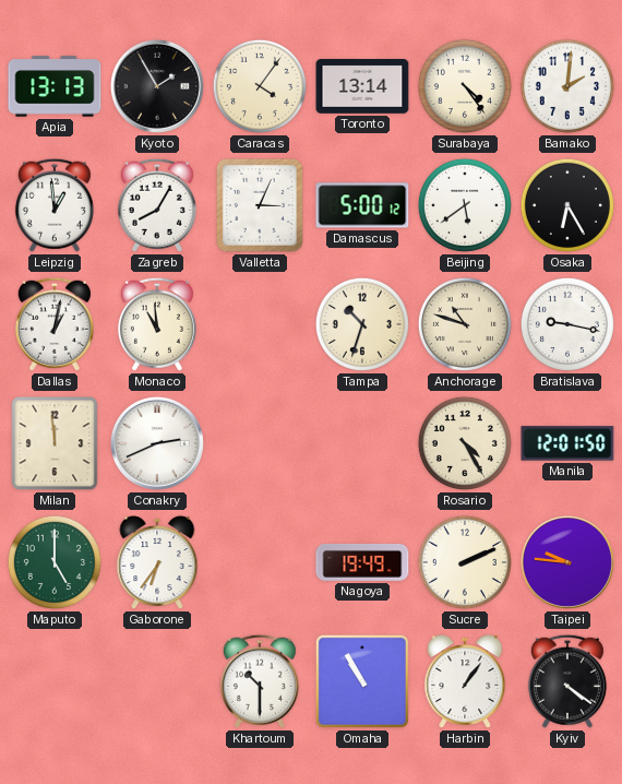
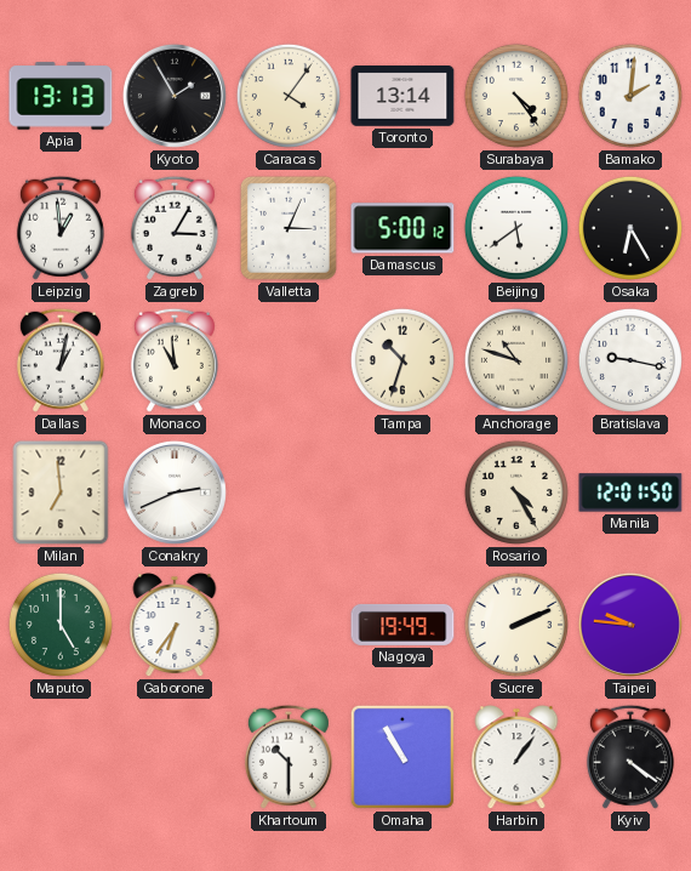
Zagreb: 8:05 -> 3:05 (175, 228)
Milan: 11:59 -> 6:59 (61, 493)
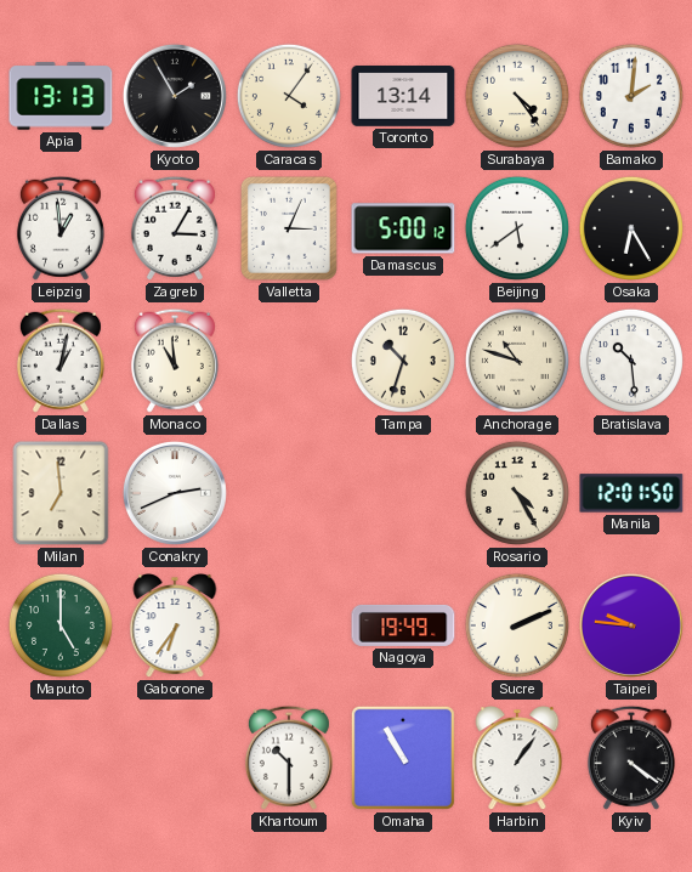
Bratislava: 9:17 -> 10:29 (631, 361)
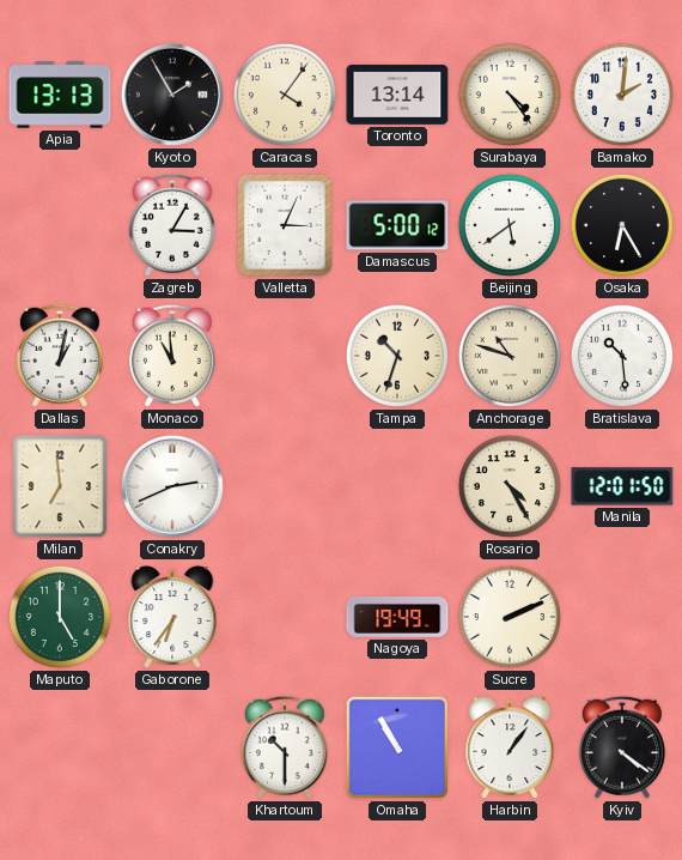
Leipzig: 12:59 -> none (61, 228)
Taipei: 9:46 -> none (631, 625)
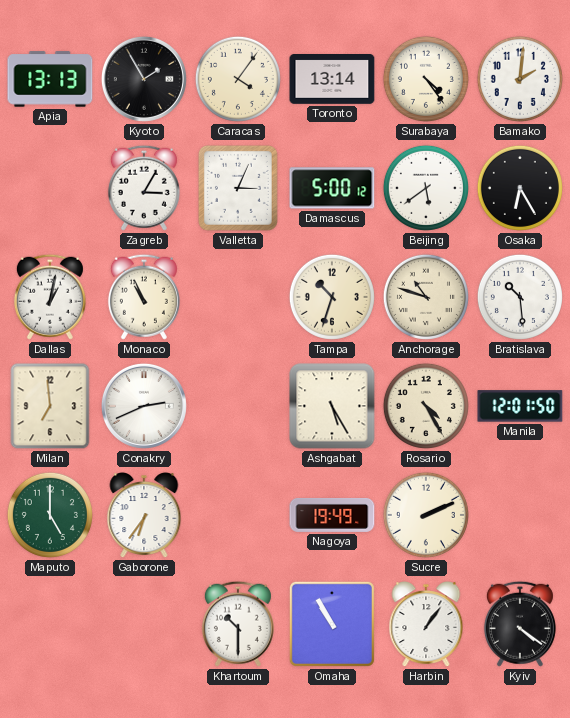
Monaco: 10:59 -> 10:56 (144, 297)
Ashgabat: none -> 5:25 (332, 406)
